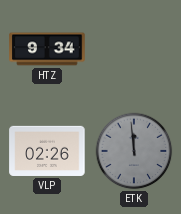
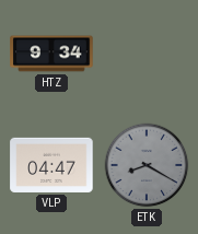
VLP: 02:26 -> 04:47 (51, 165)
ETK: 11:59 -> 8:20 (147, 165)
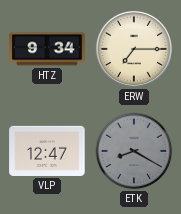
ERW: none -> 7:15 (134, 49)
VLP: 04:47 -> 12:47 (47, 151)
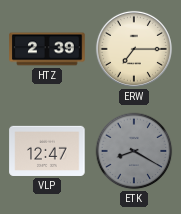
HTZ: 9:34 -> 2:39 (47, 49)
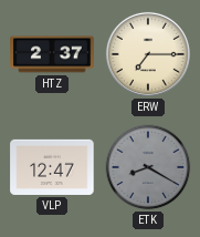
HTZ: 2:39 -> 2:37 (52, 54)
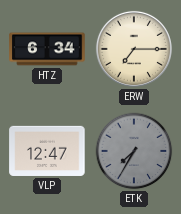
HTZ: 2:37 -> 6:34 (47, 49)
ETK: 8:20 -> 7:35 (134, 151)
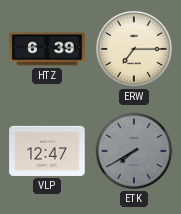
HTZ: 6:34 -> 6:39 (47, 49)
ETK: 7:35 -> 7:40 (134, 151)
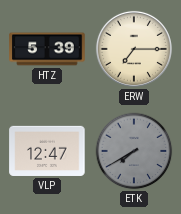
HTZ: 6:39 -> 5:39 (47, 49)
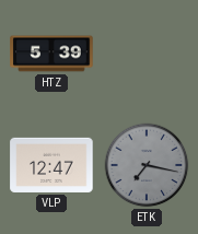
ERW: 7:15 -> none (134, 49)
ETK: 7:40 -> 7:17 (147, 165)
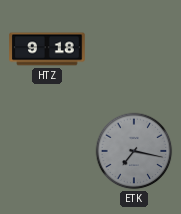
HTZ: 5:39 -> 9:18 (47, 49)
VLP: 12:47 -> none (51, 165)
